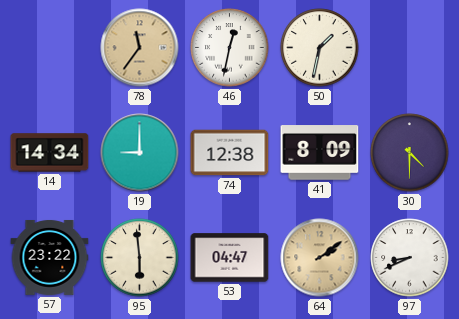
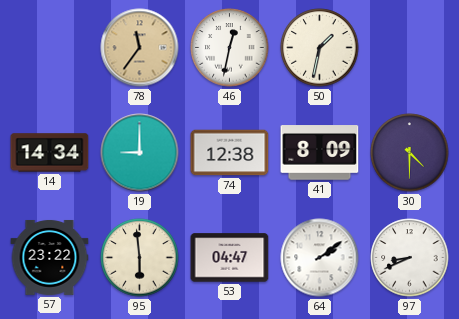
64 dial: champagne -> white (320, 258)
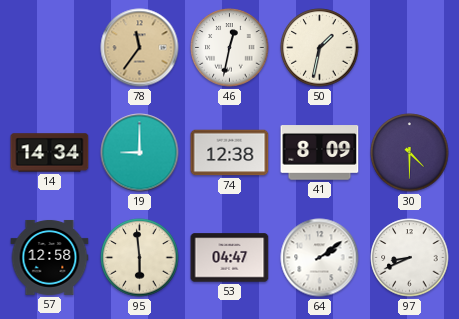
57: 23:22 -> 12:58 (50, 257)
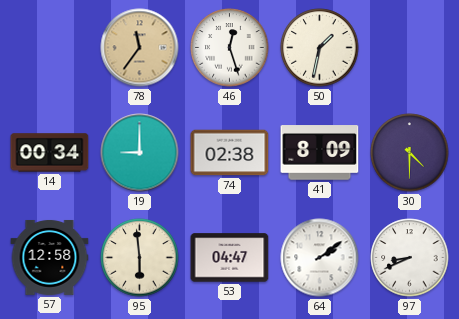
46: 12:32 -> 12:27 (230, 48)
14: 14:34 -> 00:34 (50, 153)
74: 12:38 -> 02:38 (230, 153)
